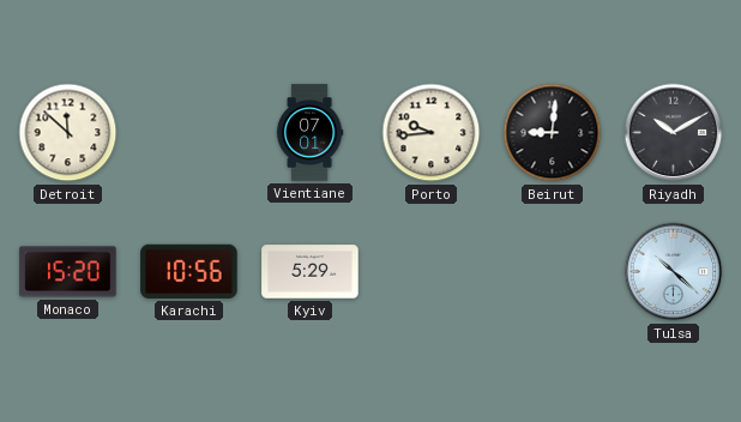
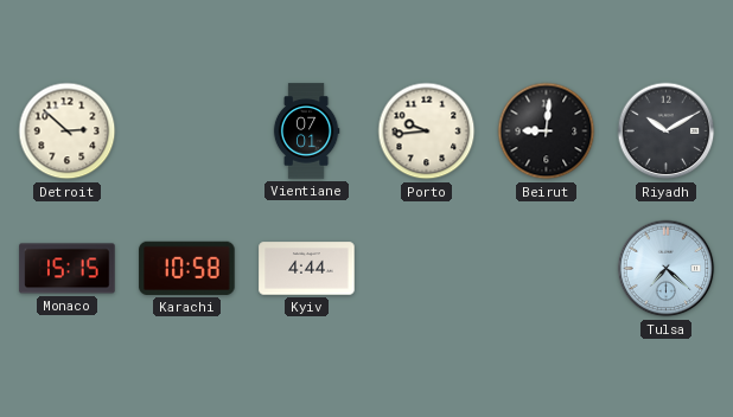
Detroit: 11:52 -> 2:52 (68, 131)
Monaco: 15:20 -> 15:15 (68, 269)
Karachi: 10:56 -> 10:58 (187, 268)
Kyiv: 5:29 -> 4:44 (307, 269)
Tulsa: 10:22 -> 7:22 (667, 269)
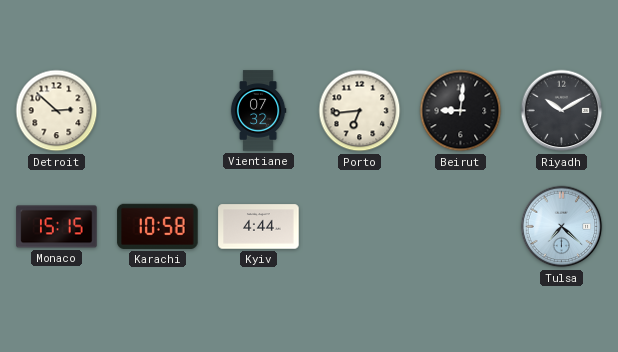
Vientiane: 07:01 -> 07:32 (258, 111)
Porto: 9:44 -> 6:44 (360, 111)
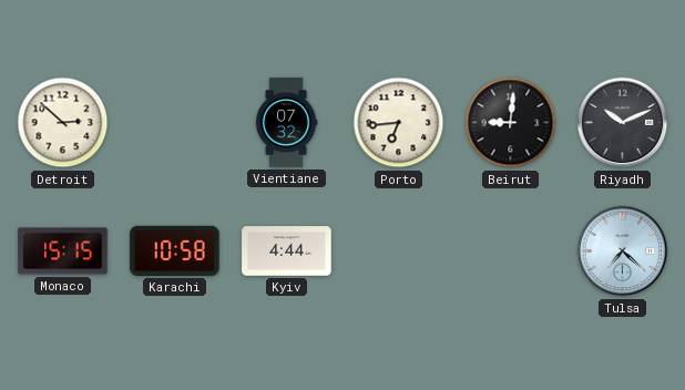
Riyadh: 10:10 -> 10:11 (623, 123)
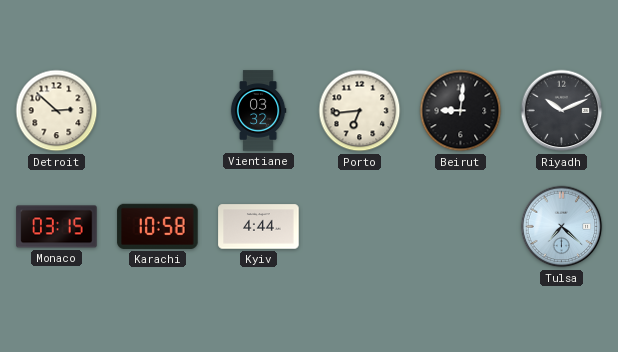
Vientiane: 07:32 -> 03:32 (258, 111)
Monaco: 15:15 -> 03:15 (57, 227)
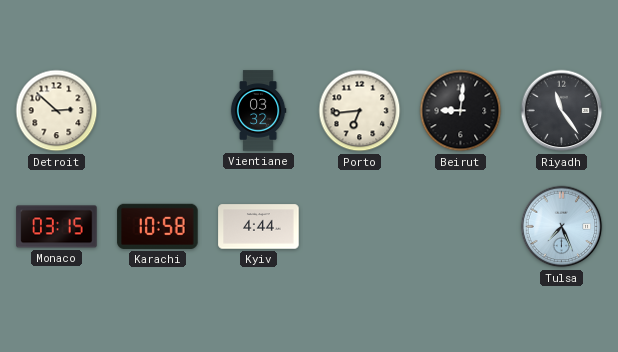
Riyadh: 10:11 -> 11:24 (562, 111)
Tulsa: 7:22 -> 7:26 (562, 227)
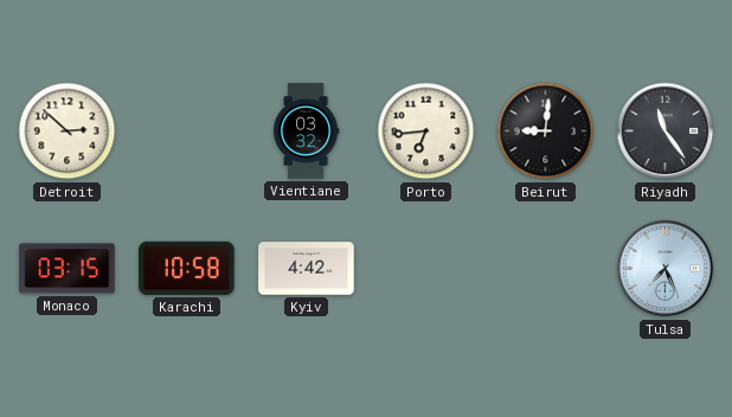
Kyiv: 4:44 -> 4:42 (307, 269)
